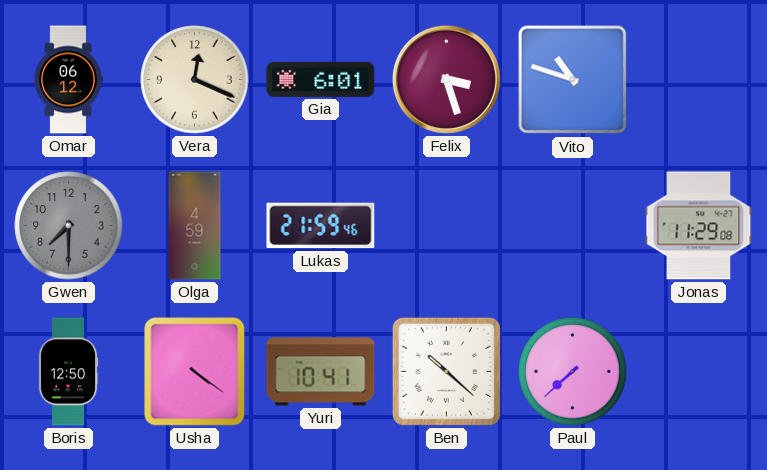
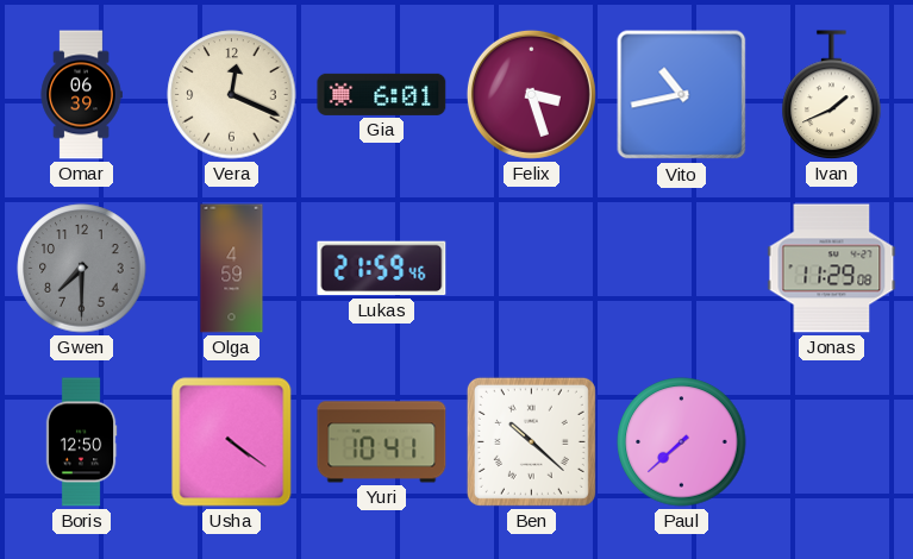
Omar: 06:12 -> 06:39 (81, 95)
Vito: 10:48 -> 10:43 (682, 95)
Ivan: none -> 1:41 (832, 95)
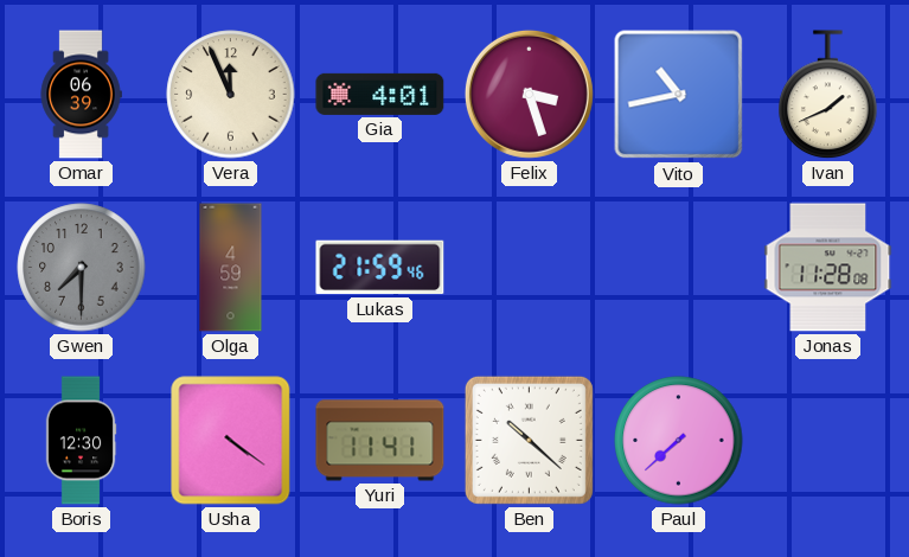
Vera: 12:19 -> 11:56 (231, 95)
Gia: 6:01 -> 4:01 (380, 94)
Jonas: 11:29 -> 11:28 (828, 268)
Boris: 12:50 -> 12:30 (81, 441)
Yuri: 10:41 -> 11:41 (380, 441)
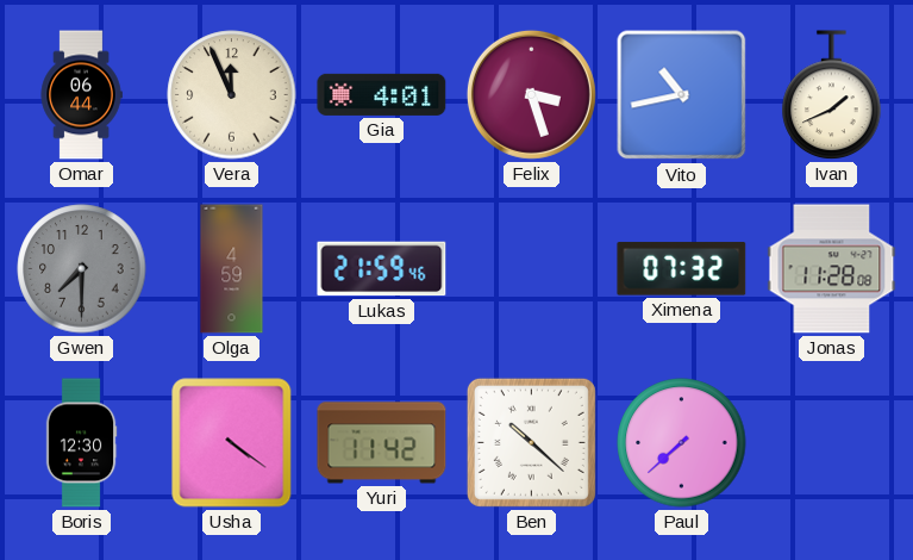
Omar: 06:39 -> 06:44 (81, 95)
Ximena: none -> 07:32 (682, 269)
Yuri: 11:41 -> 11:42 (382, 443)
